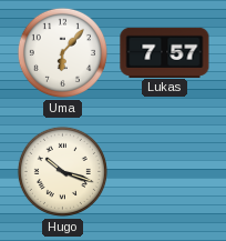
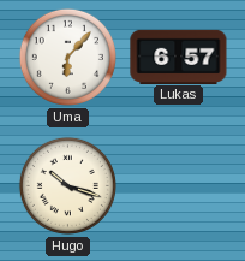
Lukas: 7:57 -> 6:57 (179, 57)
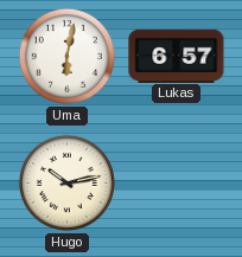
Uma: 6:07 -> 6:02 (66, 56)
Hugo: 10:18 -> 10:13 (66, 182)
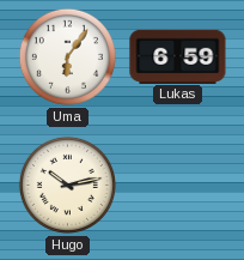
Uma: 6:02 -> 6:06 (67, 56)
Lukas: 6:57 -> 6:59 (178, 56)
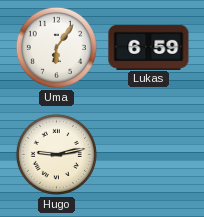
Hugo: 10:13 -> 9:13 (56, 154)
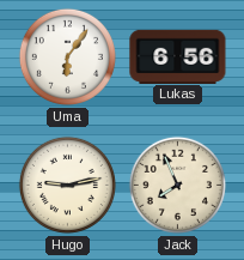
Lukas: 6:59 -> 6:56 (178, 56)
Jack: none -> 7:56 (177, 185)
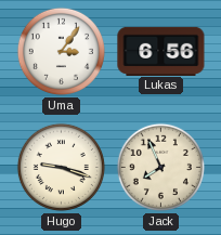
Uma: 6:06 -> 3:06 (61, 51)
Hugo: 9:13 -> 9:18 (61, 167)
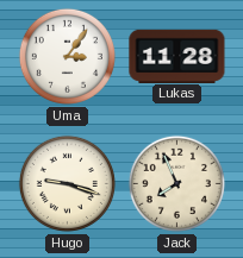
Lukas: 6:56 -> 11:28 (177, 56)
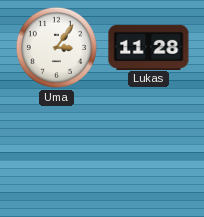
Hugo: 9:18 -> none (67, 183)
Jack: 7:56 -> none (176, 183)
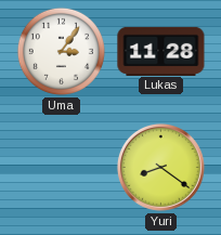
Yuri: none -> 8:21 (160, 167)
